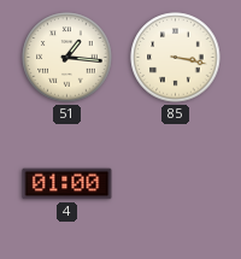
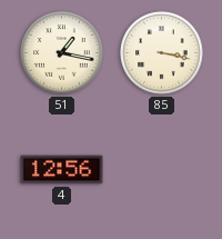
51: 1:16 -> 1:17 (62, 53)
4: 01:00 -> 12:56 (62, 170)
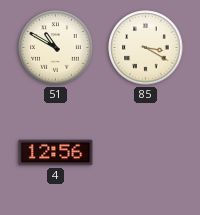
51: 1:17 -> 10:50 (56, 48)
85: 3:17 -> 3:20 (146, 48)
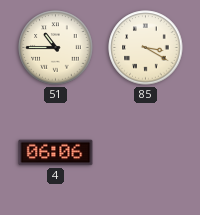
51: 10:50 -> 10:45 (56, 48)
4: 12:56 -> 06:06 (56, 153)
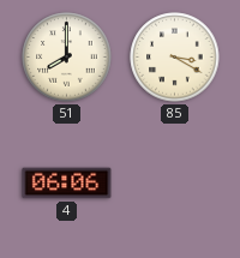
51: 10:45 -> 8:00 (67, 58)
